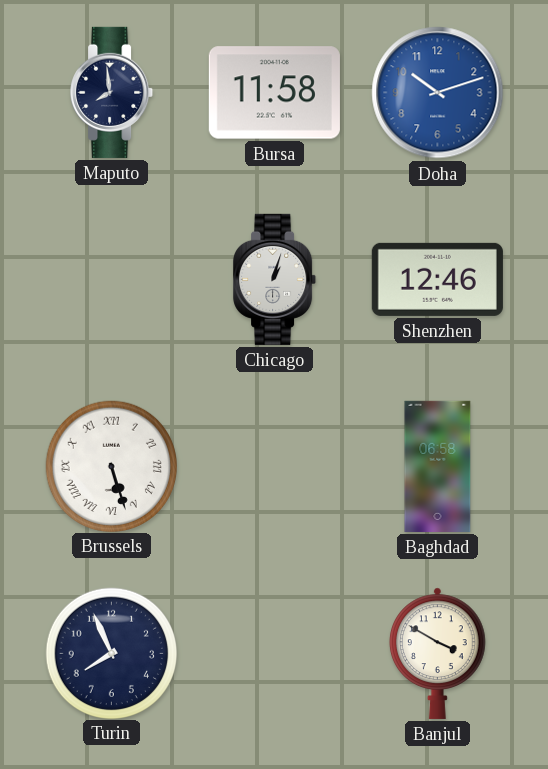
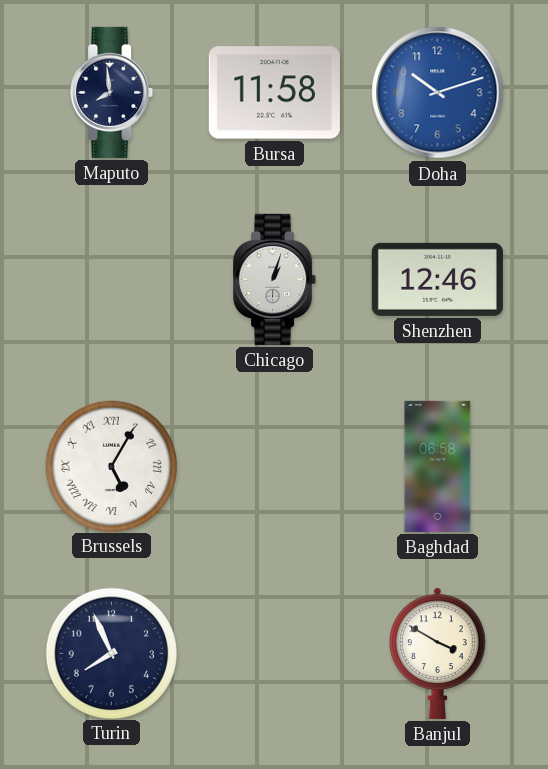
Brussels: 5:27 -> 5:05 (111, 466)
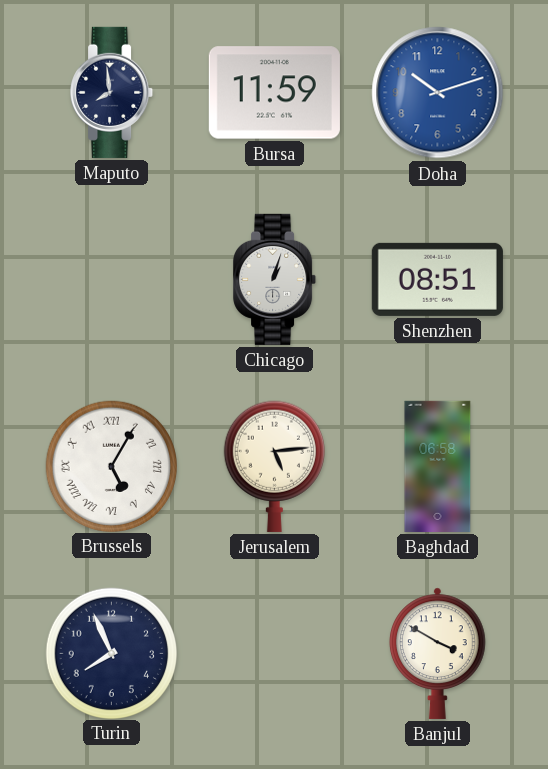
Bursa: 11:58 -> 11:59 (274, 93)
Shenzhen: 12:46 -> 08:51 (437, 279)
Jerusalem: none -> 5:14 (274, 466)
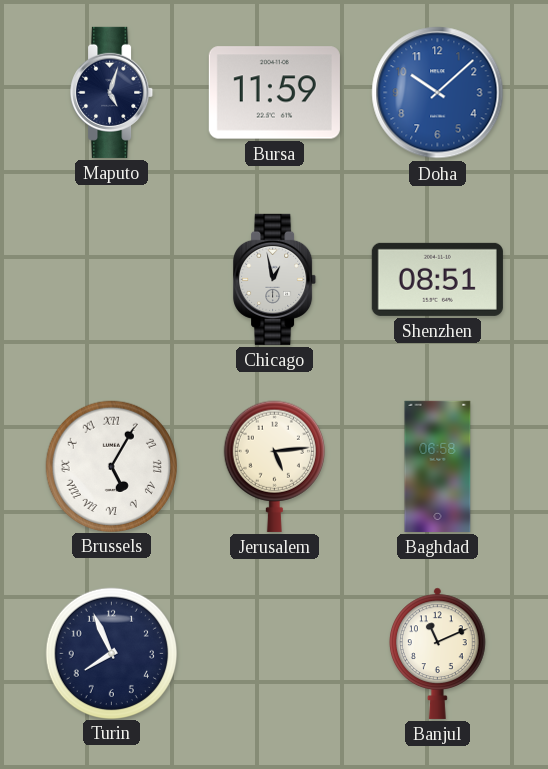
Maputo: 7:59 -> 5:03 (112, 92)
Doha: 10:12 -> 10:08 (438, 93)
Chicago: 1:03 -> 12:58 (275, 279)
Banjul: 3:50 -> 11:11 (438, 653)
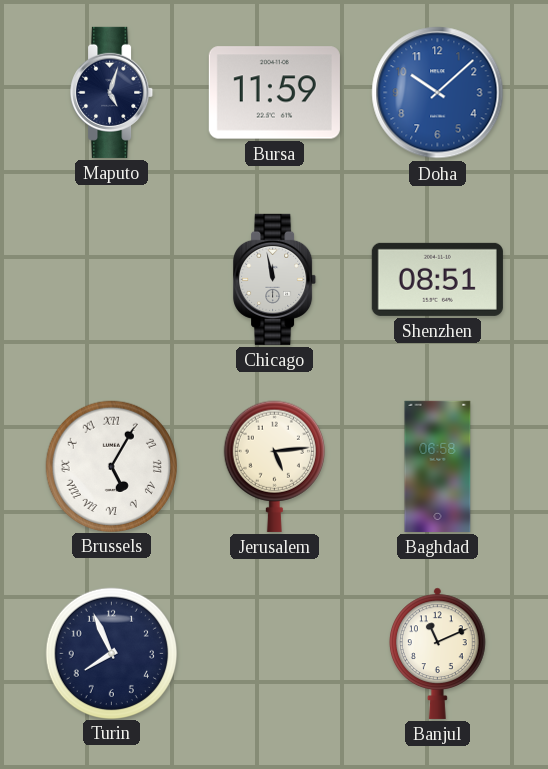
Chicago: 12:58 -> 11:58 (275, 279)
